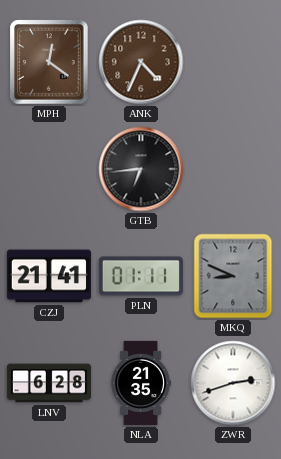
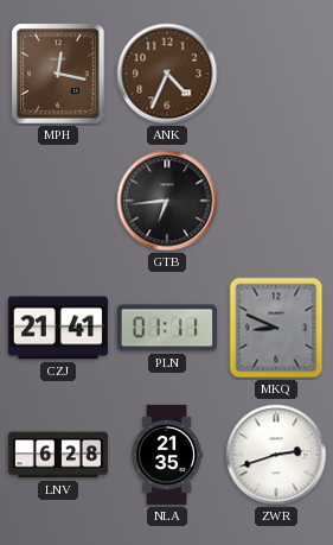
MPH: 12:21 -> 12:17 (58, 74)
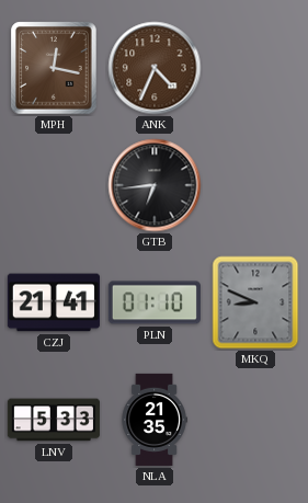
PLN: 01:11 -> 01:10 (155, 302)
LNV: 6:28 -> 5:33 (54, 420)
ZWR: 2:42 -> none (276, 455)
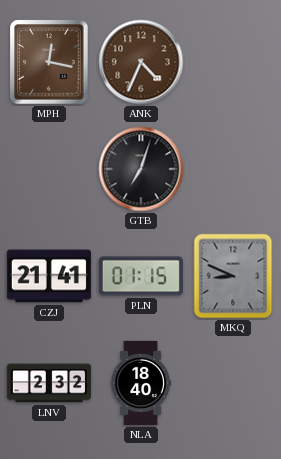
GTB: 6:44 -> 7:03 (141, 169)
PLN: 01:10 -> 01:15 (141, 276)
LNV: 5:33 -> 2:32 (49, 383)
NLA: 21:35 -> 18:40 (141, 383)
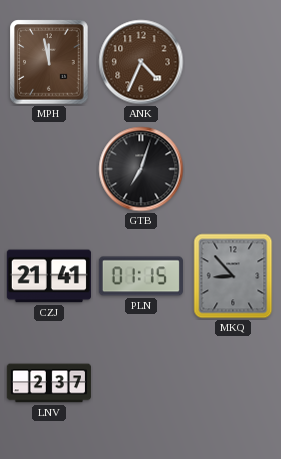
MPH: 12:17 -> 11:58 (49, 62)
MKQ: 8:49 -> 8:53 (233, 276)
LNV: 2:32 -> 2:37 (49, 383)
NLA: 18:40 -> none (141, 383)
